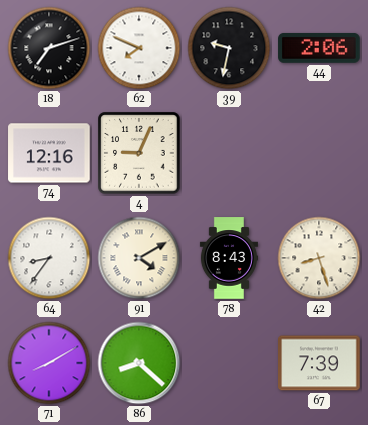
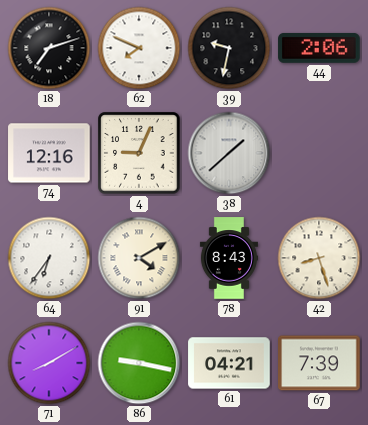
38: none -> 1:38 (229, 153)
64: 8:36 -> 6:36 (49, 258)
86: 8:22 -> 9:17 (139, 363)
61: none -> 04:21 (229, 363)
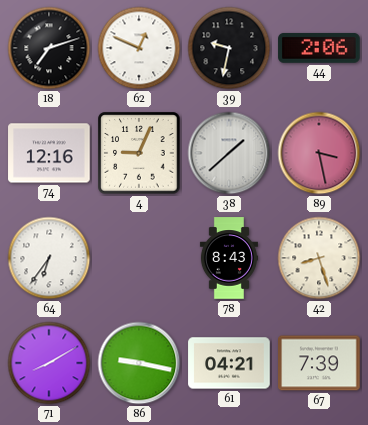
62: 7:49 -> 12:49 (139, 48)
89: none -> 3:28 (319, 153)
91: 4:10 -> none (139, 258)
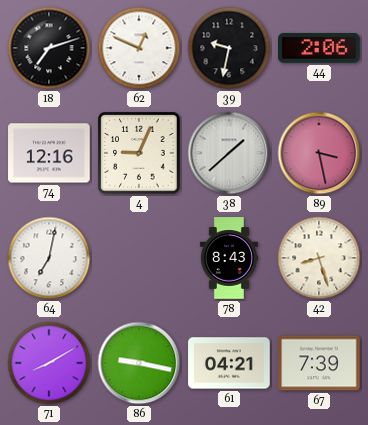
64: 6:36 -> 7:02 (49, 258)
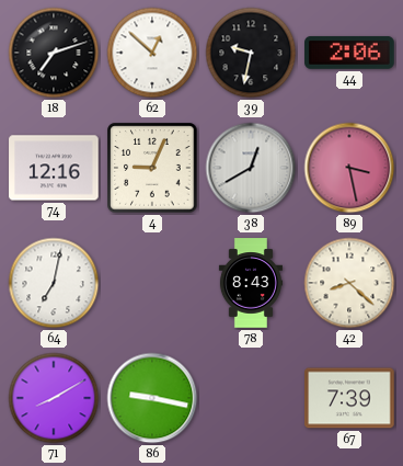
62: 12:49 -> 12:52 (152, 53)
38: 1:38 -> 12:40 (251, 168)
42: 8:27 -> 8:22 (349, 283)
61: 04:21 -> none (229, 363)
